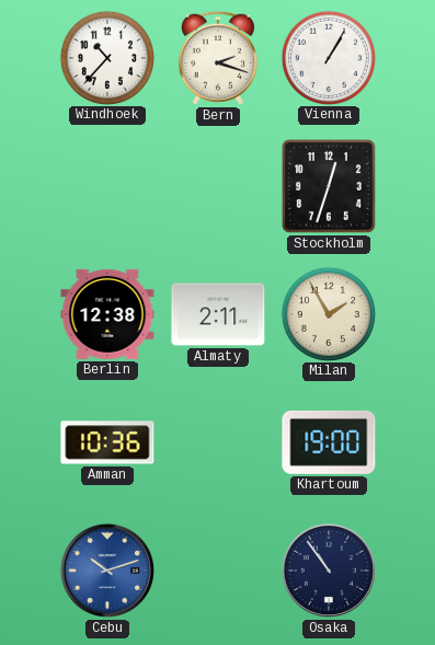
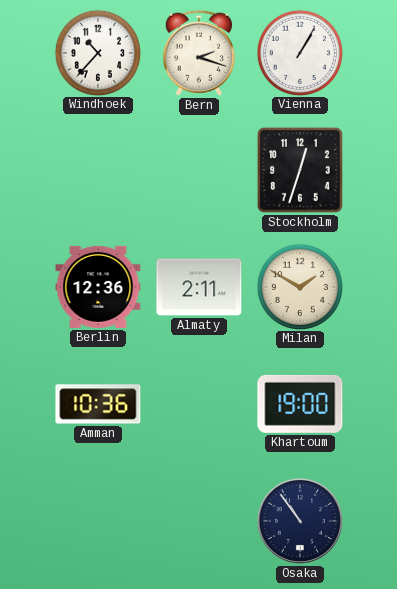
Berlin: 12:38 -> 12:36 (98, 287)
Milan: 1:55 -> 1:50 (299, 286)
Cebu: 10:12 -> none (107, 571)
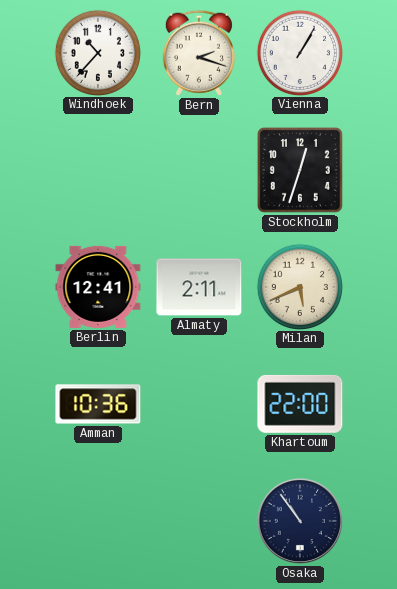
Berlin: 12:36 -> 12:41 (98, 287)
Milan: 1:50 -> 5:41 (299, 286)
Khartoum: 19:00 -> 22:00 (300, 404)
